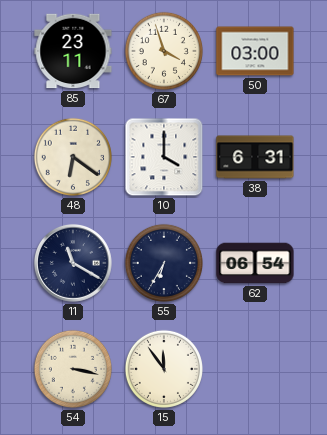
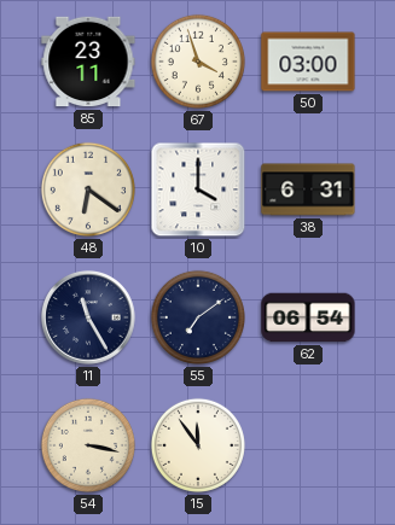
11: 11:20 -> 11:25 (89, 317)
55: 6:35 -> 7:09 (198, 317)
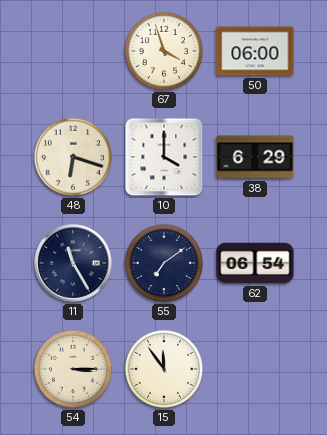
85: 23:11 -> none (88, 62)
50: 03:00 -> 06:00 (255, 51)
48: 6:21 -> 6:18 (73, 157)
38: 6:31 -> 6:29 (255, 157)
54: 3:17 -> 3:15 (73, 369)
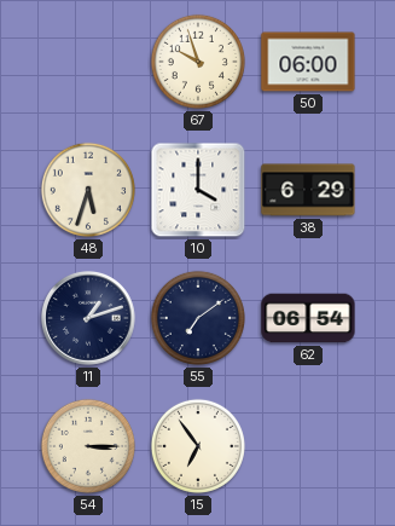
67: 3:57 -> 9:57 (198, 62)
48: 6:18 -> 5:33 (88, 190)
11: 11:25 -> 1:12 (89, 318)
15: 11:54 -> 6:54 (198, 446)
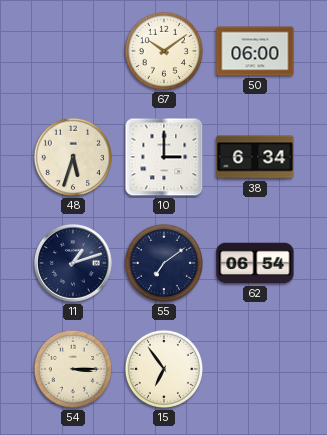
67: 9:57 -> 10:09 (164, 51)
10: 4:00 -> 3:00 (164, 157)
38: 6:29 -> 6:34 (255, 157)
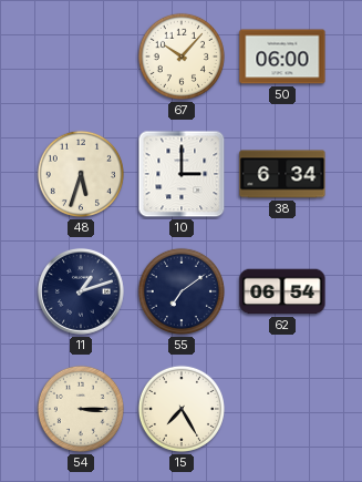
67: 10:09 -> 10:07 (182, 57)
15: 6:54 -> 7:25 (182, 409)
